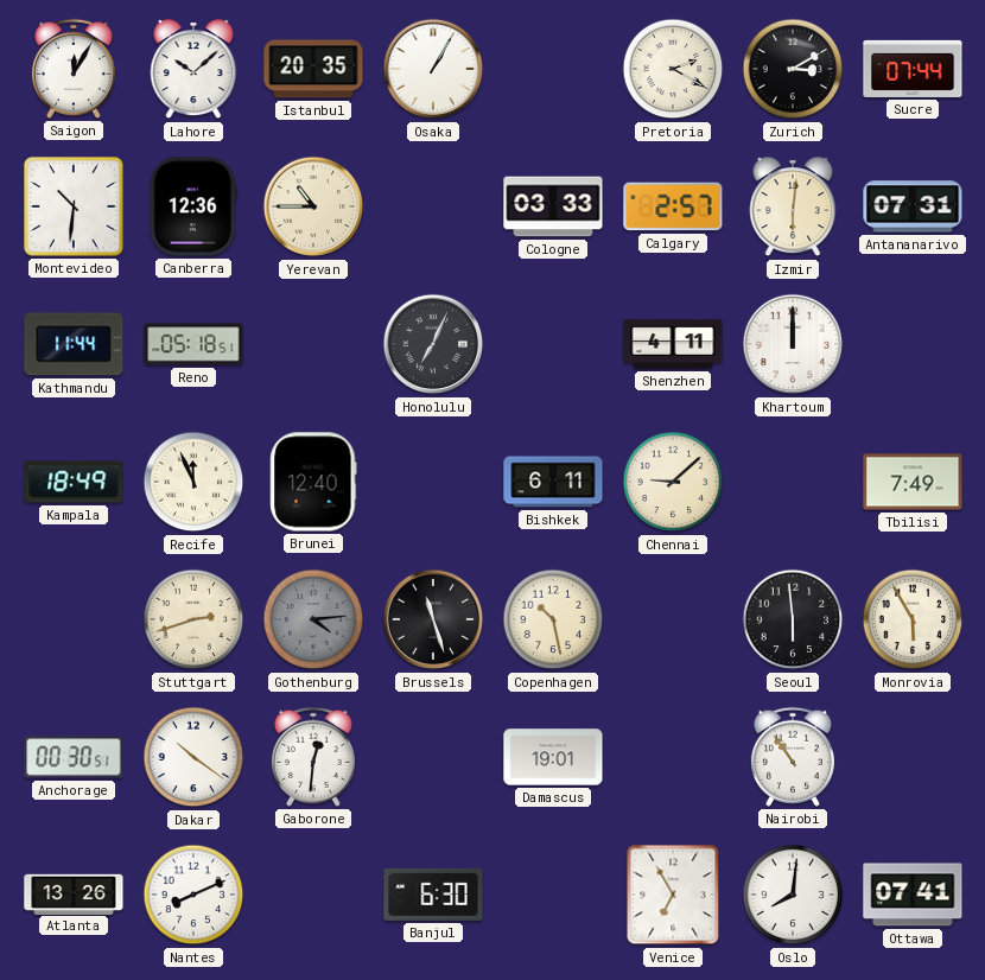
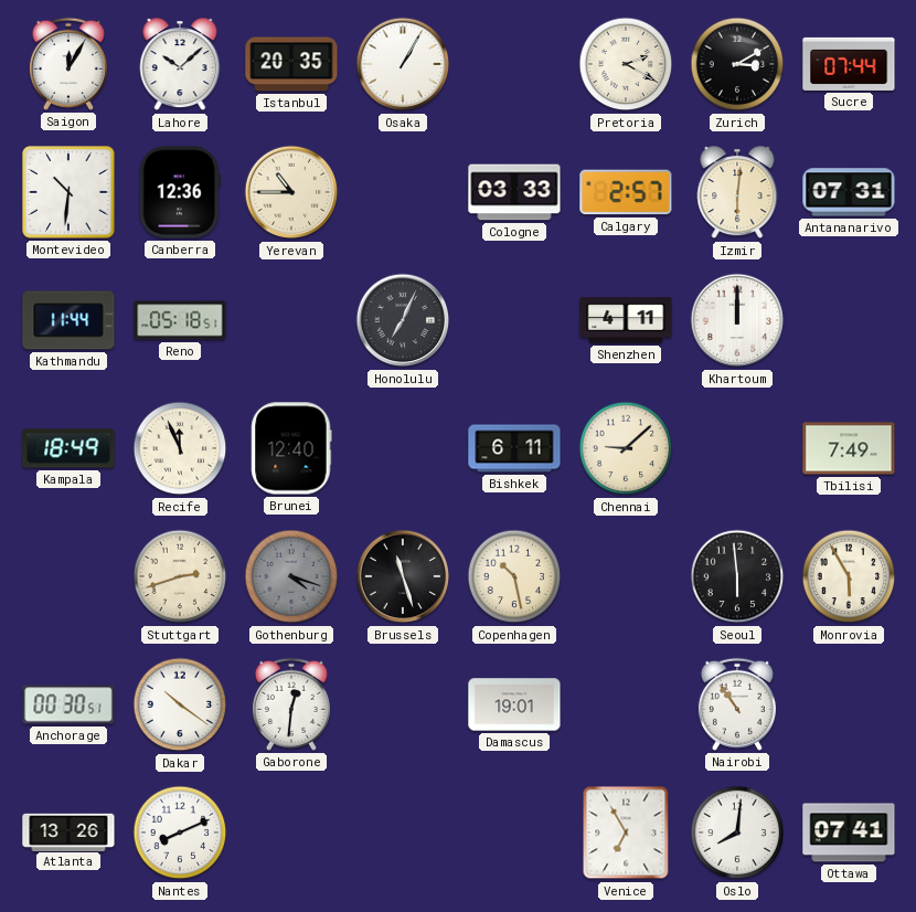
Gothenburg: 4:14 -> 4:18 (291, 576)
Banjul: 6:30 -> none (433, 895)
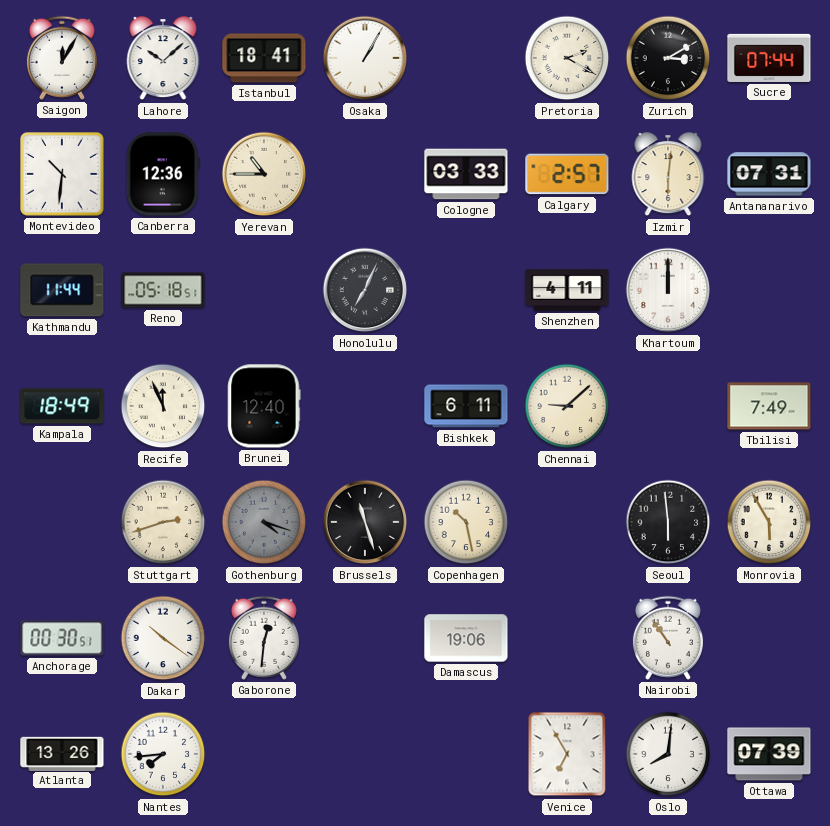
Istanbul: 20:35 -> 18:41 (264, 58)
Damascus: 19:01 -> 19:06 (466, 638)
Nantes: 8:11 -> 7:44 (163, 754)
Ottawa: 07:41 -> 07:39 (769, 754)
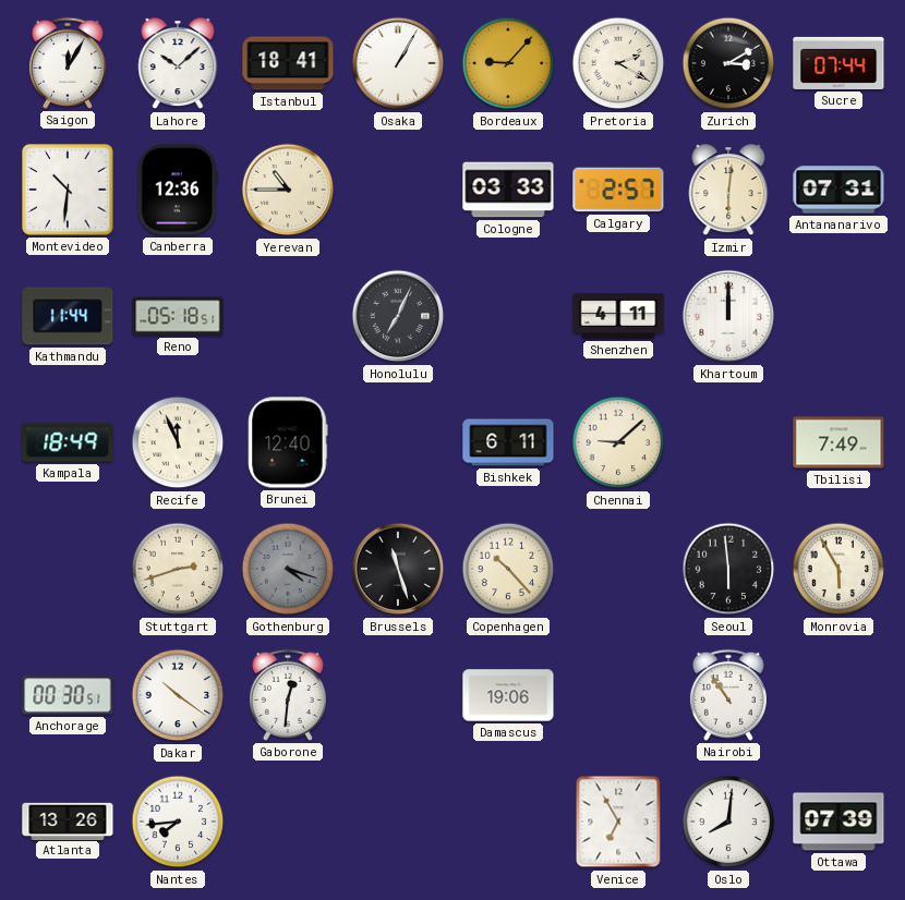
Bordeaux: none -> 9:07 (508, 63)
Copenhagen: 10:28 -> 10:23 (508, 569)
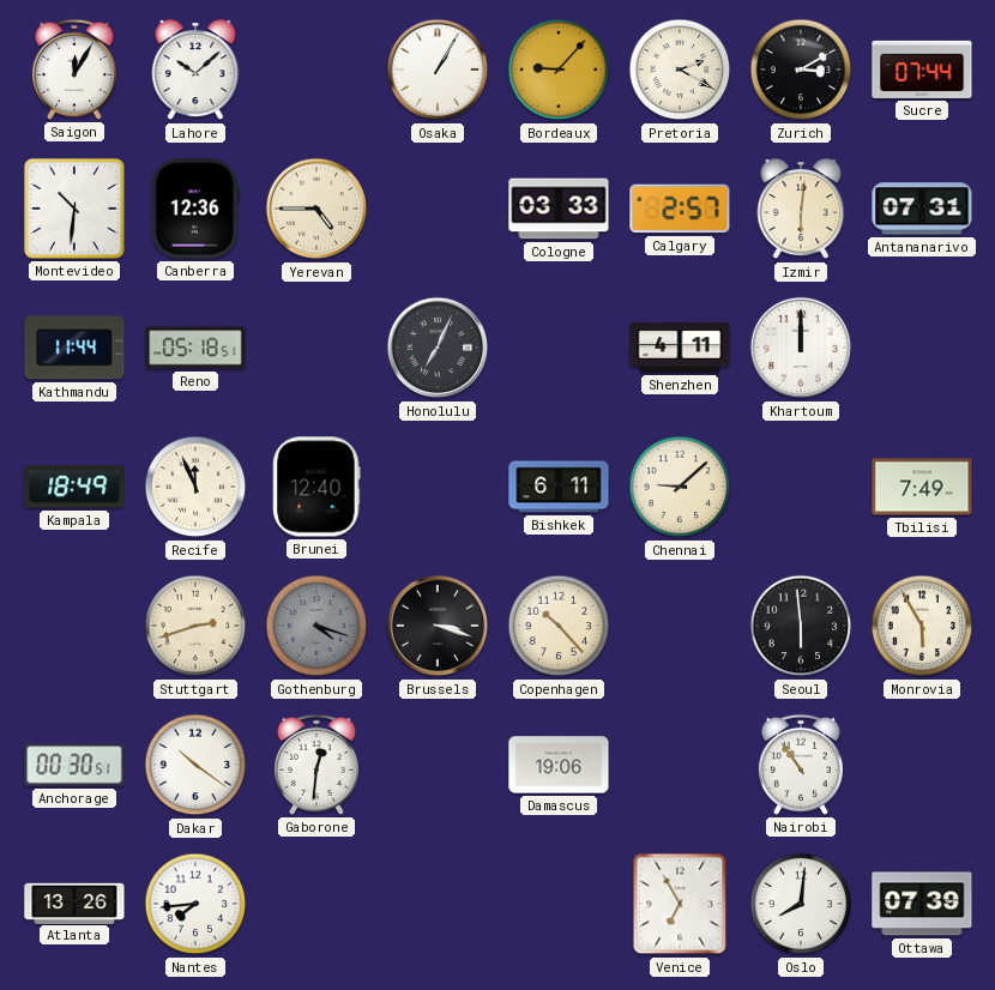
Istanbul: 18:41 -> none (288, 63)
Yerevan: 10:45 -> 4:45 (316, 209)
Brussels: 11:27 -> 3:18 (438, 626)
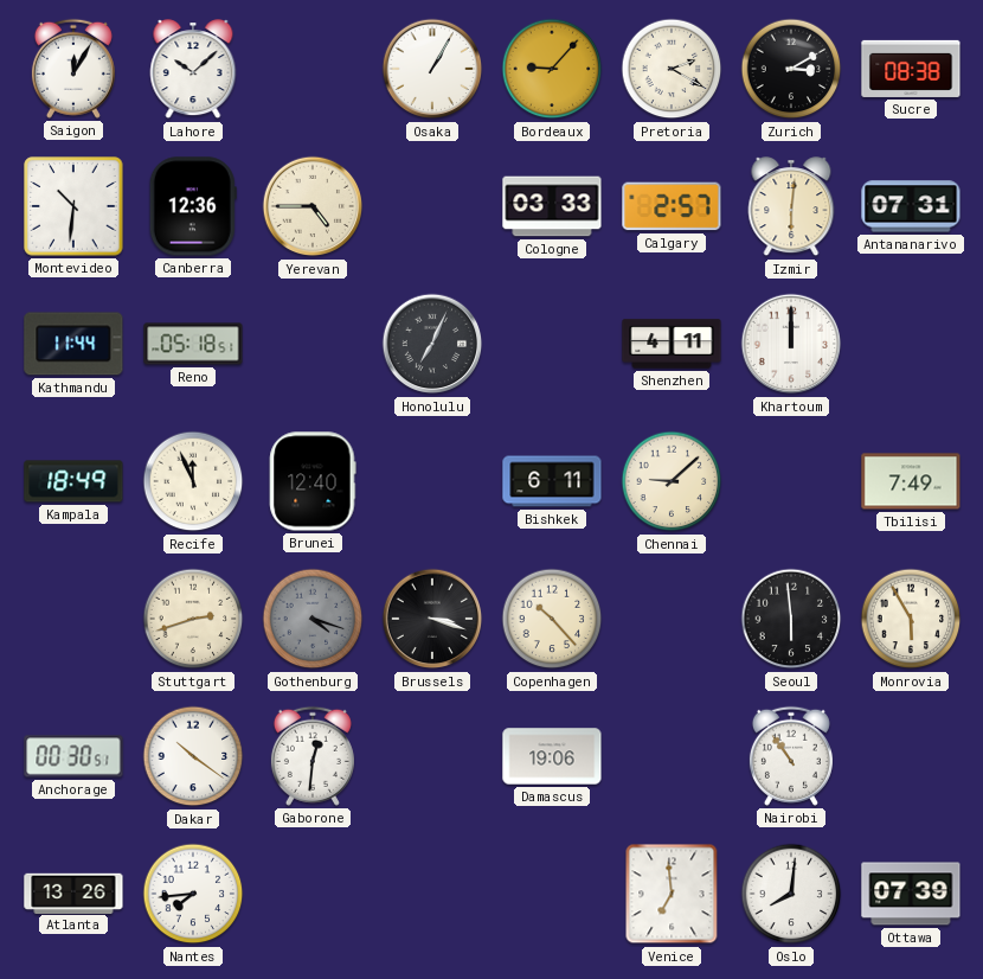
Sucre: 07:44 -> 08:38 (911, 69)
Venice: 6:55 -> 6:59 (672, 894)
